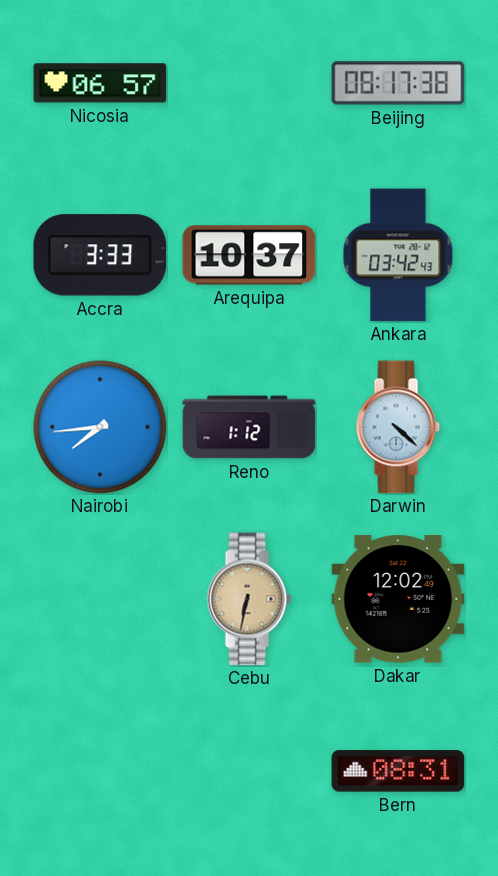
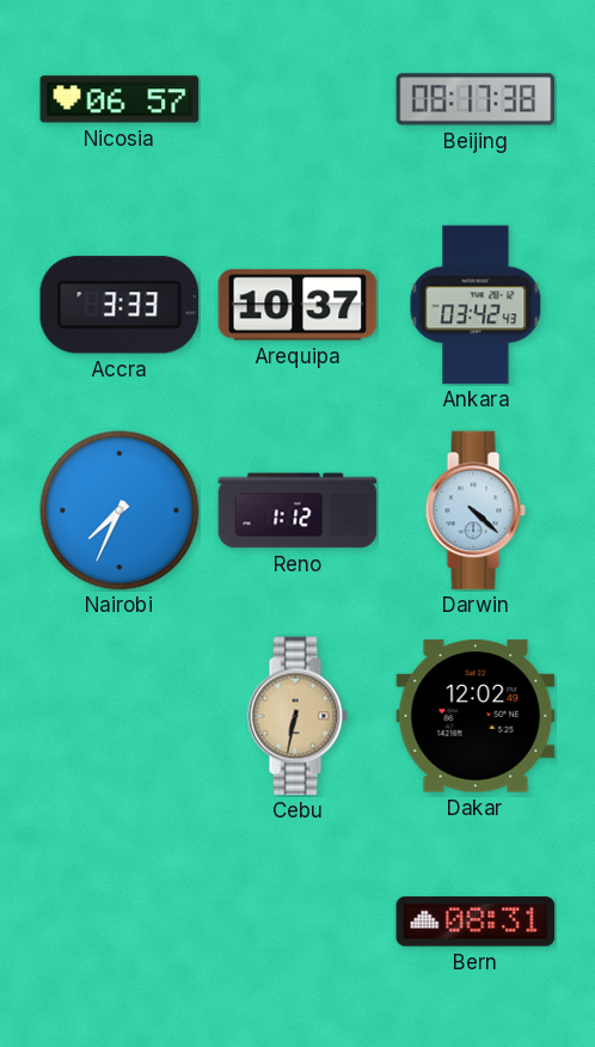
Nairobi: 7:44 -> 7:34 (119, 510)
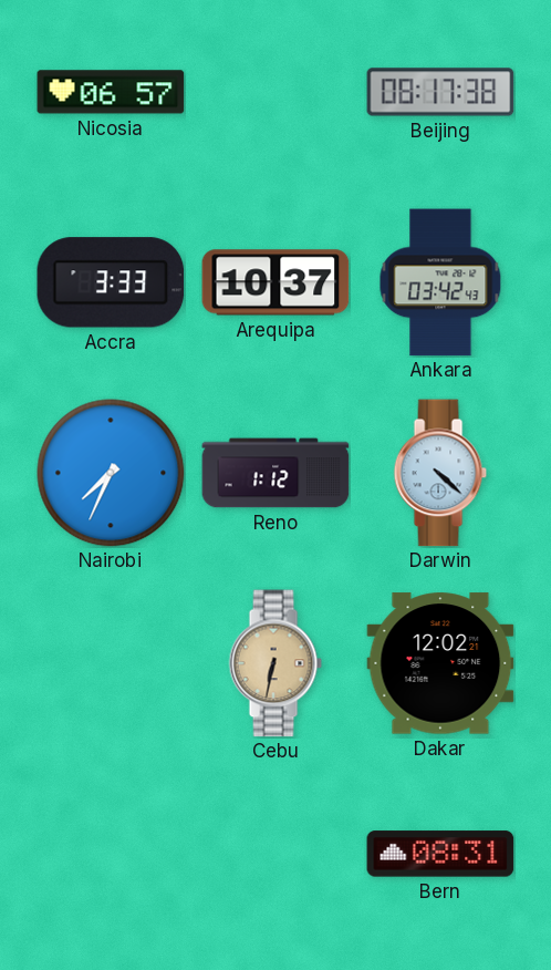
Dakar: 12:02:49 -> 12:02:21 (440, 663)
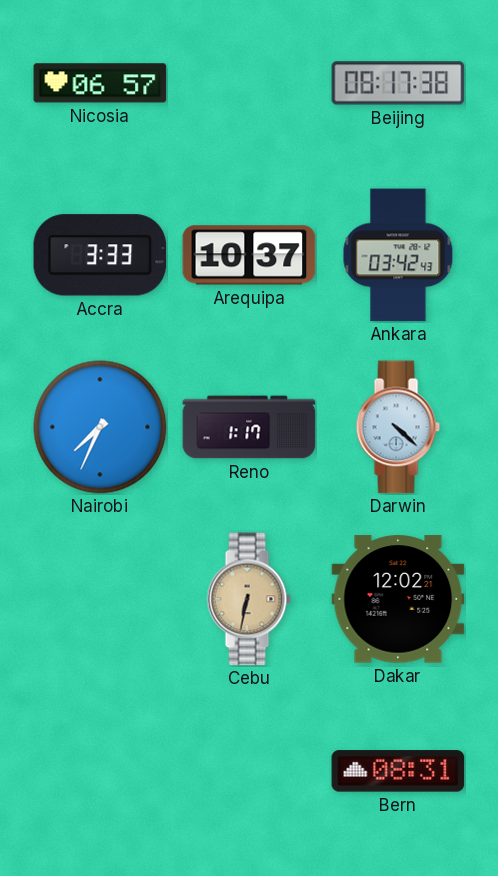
Reno: 1:12 -> 1:17 (249, 427)
